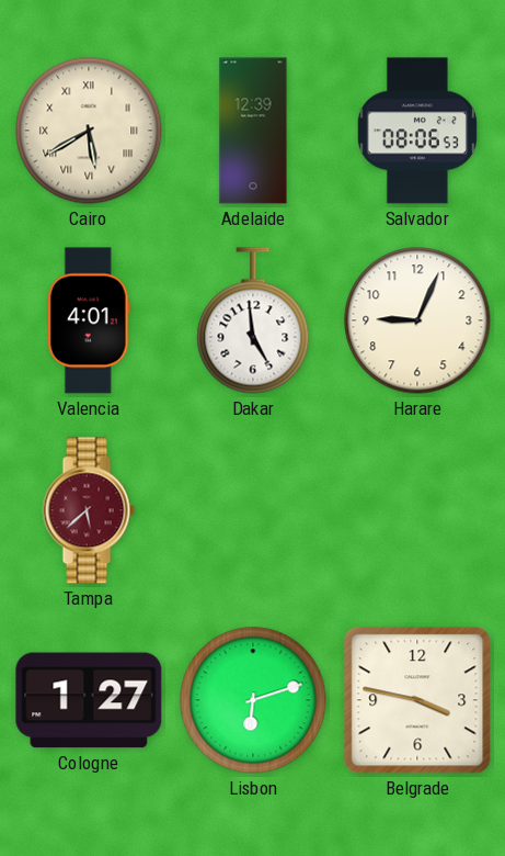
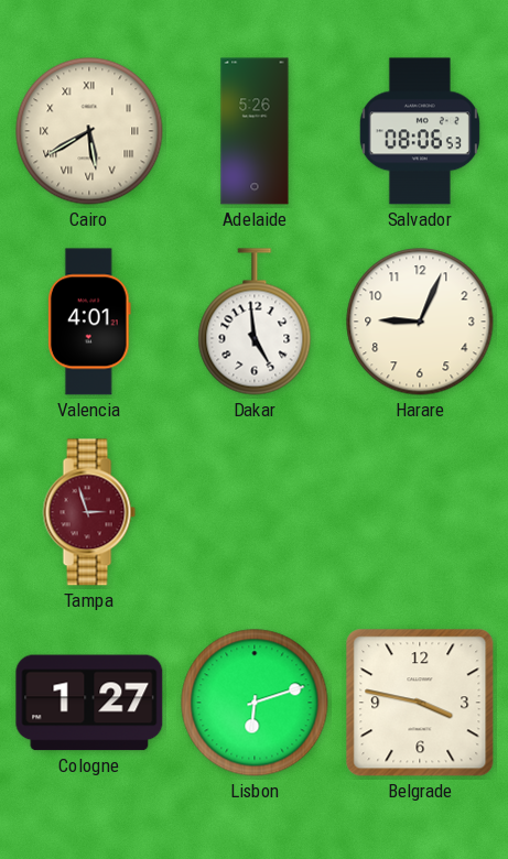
Adelaide: 12:39 -> 5:26 (255, 131)
Tampa: 5:38 -> 2:57 (89, 512)
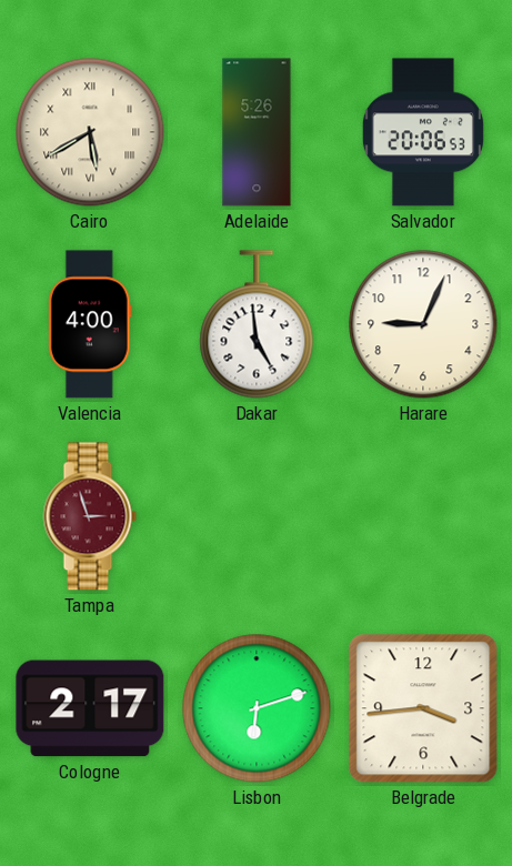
Salvador: 08:06 -> 20:06 (423, 132)
Valencia: 4:01 -> 4:00 (90, 324)
Cologne: 1:27 -> 2:17 (90, 708)
Belgrade: 3:47 -> 3:44 (423, 708)
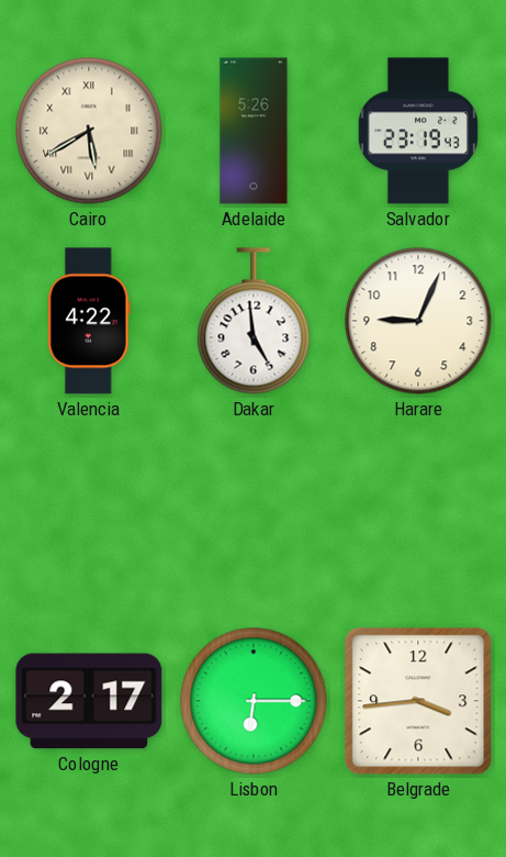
Salvador: 20:06 -> 23:19 (418, 131)
Valencia: 4:00 -> 4:22 (89, 321)
Tampa: 2:57 -> none (90, 516)
Lisbon: 6:12 -> 6:15 (254, 701)
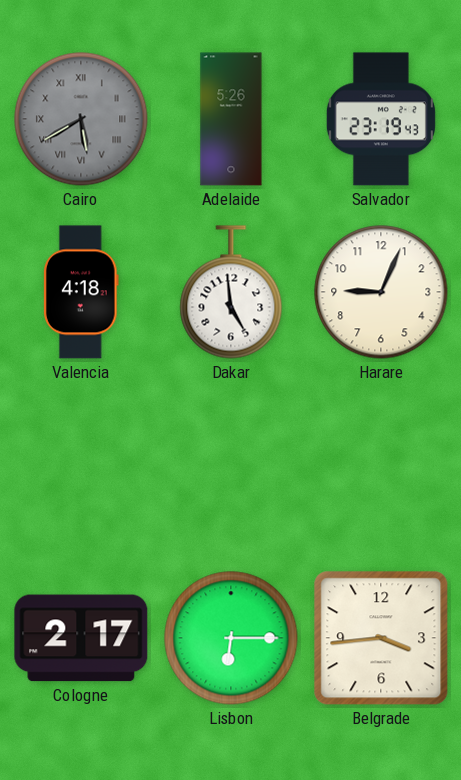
Cairo dial: cream -> grey (81, 119)
Valencia: 4:22 -> 4:18 (81, 292)
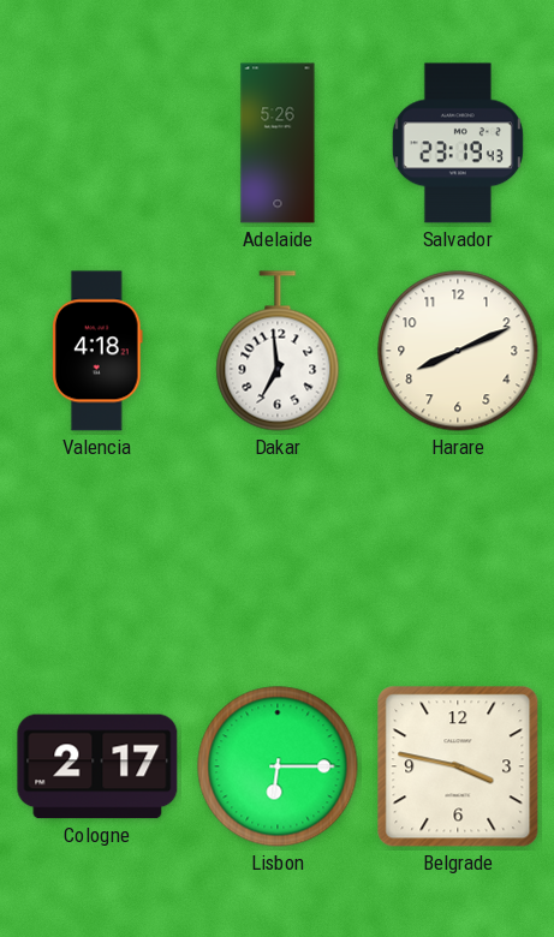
Cairo: 5:40 -> none (81, 119)
Dakar: 4:59 -> 6:59 (278, 351)
Harare: 9:04 -> 8:11 (458, 351)
Belgrade: 3:44 -> 3:47 (458, 766)
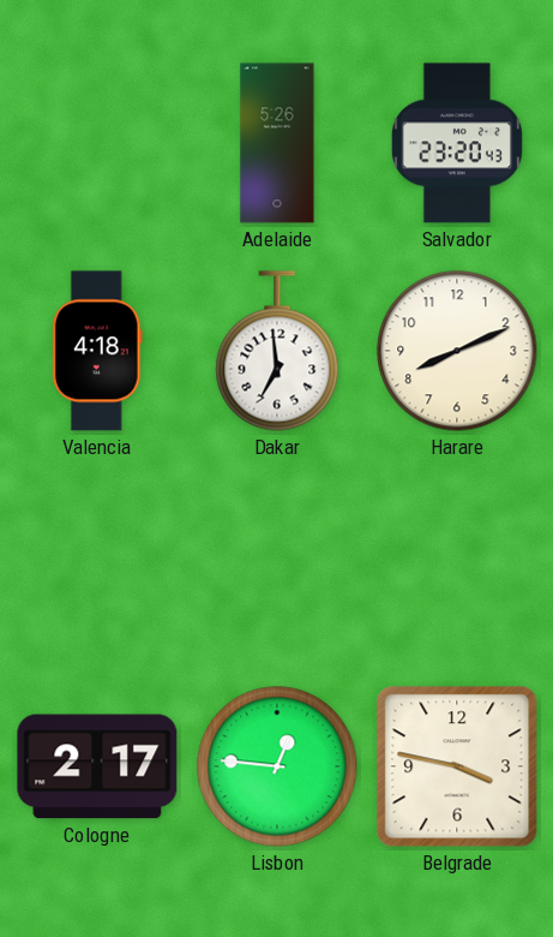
Salvador: 23:19 -> 23:20 (457, 143)
Lisbon: 6:15 -> 12:46 (277, 766)
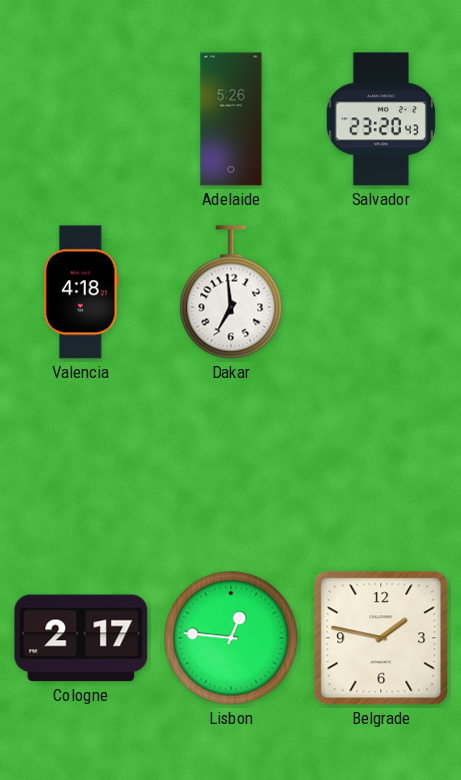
Harare: 8:11 -> none (457, 351)
Belgrade: 3:47 -> 1:47 (381, 638)
